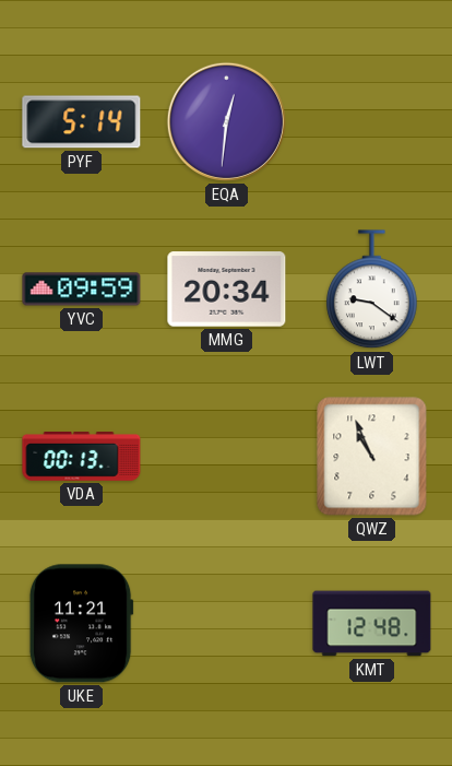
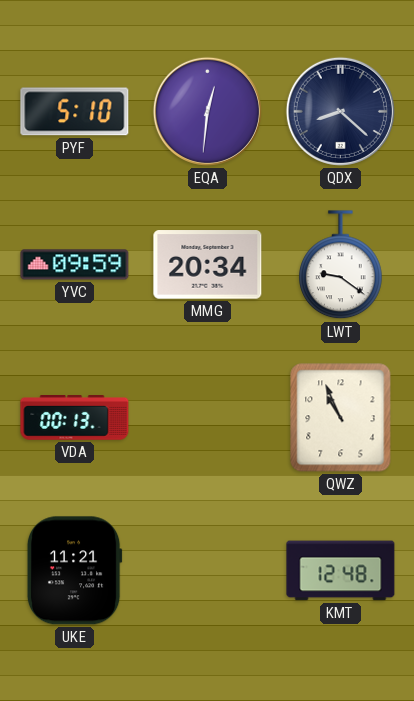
PYF: 5:14 -> 5:10 (75, 112)
QDX: none -> 8:22 (340, 111)
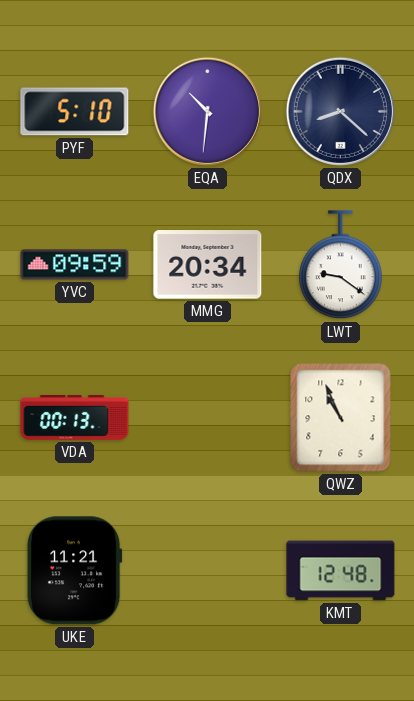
EQA: 12:31 -> 10:31 (207, 111)
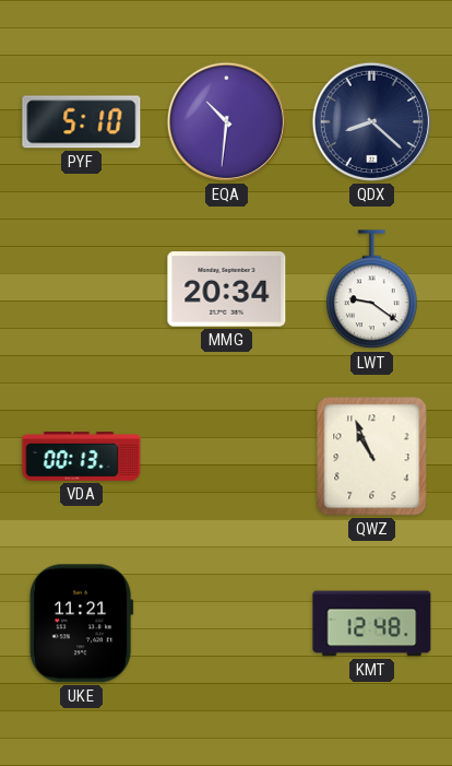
YVC: 09:59 -> none (75, 265)
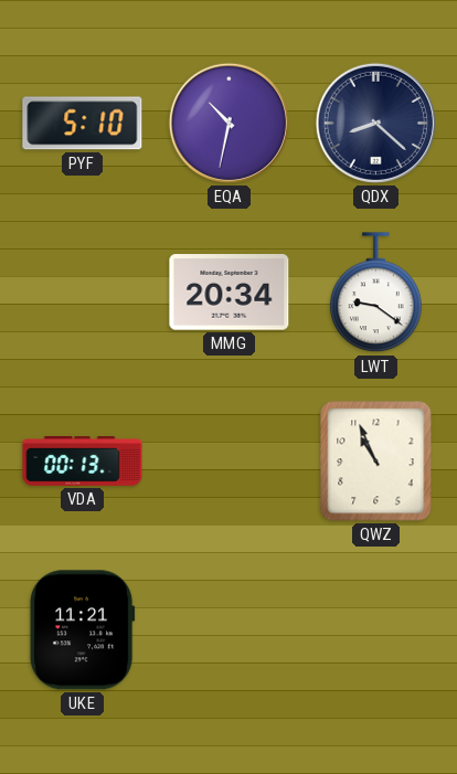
EQA: 10:31 -> 10:32 (228, 123)
KMT: 12:48 -> none (372, 624)
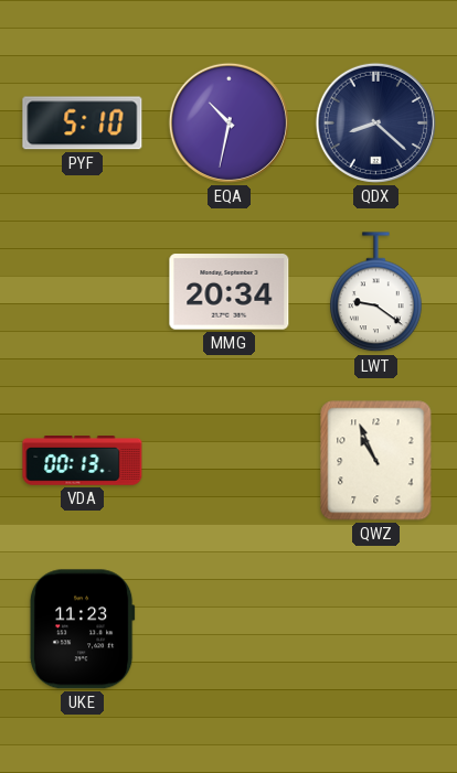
UKE: 11:21 -> 11:23 (82, 630)
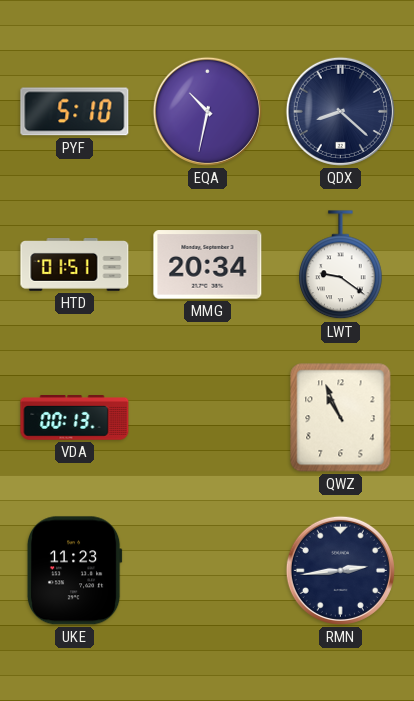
HTD: none -> 01:51 (75, 265)
RMN: none -> 2:44 (340, 570)
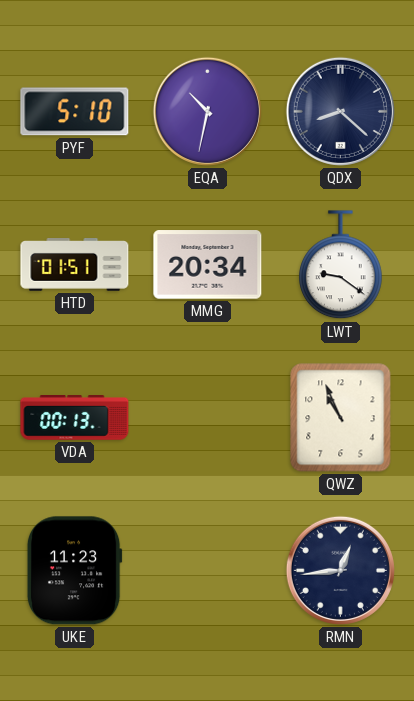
RMN: 2:44 -> 12:44 (340, 570)
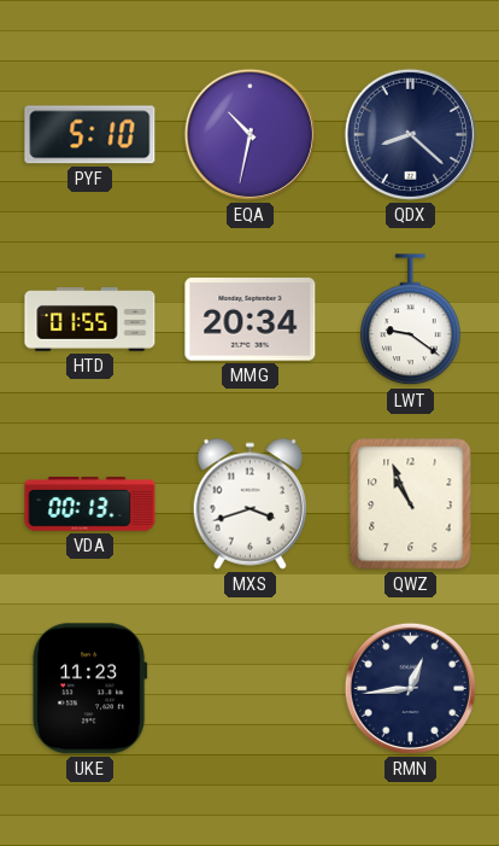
HTD: 01:51 -> 01:55 (90, 320)
MXS: none -> 3:42 (249, 503)
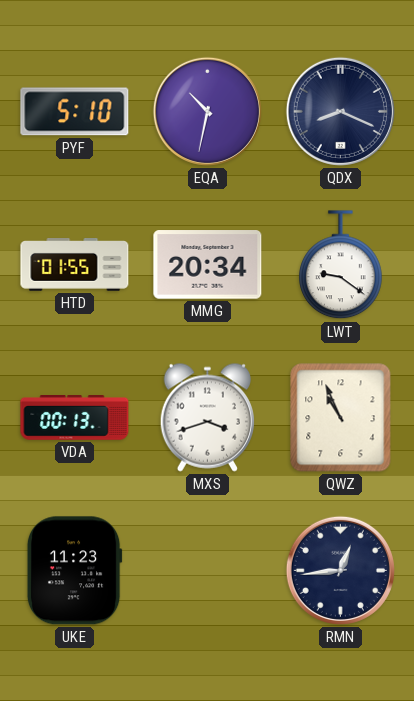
QDX: 8:22 -> 8:19 (340, 111)
